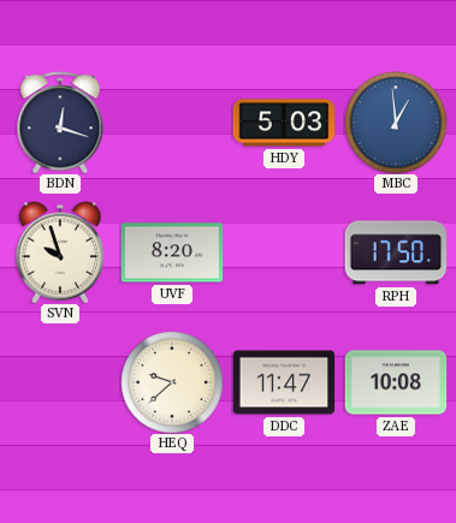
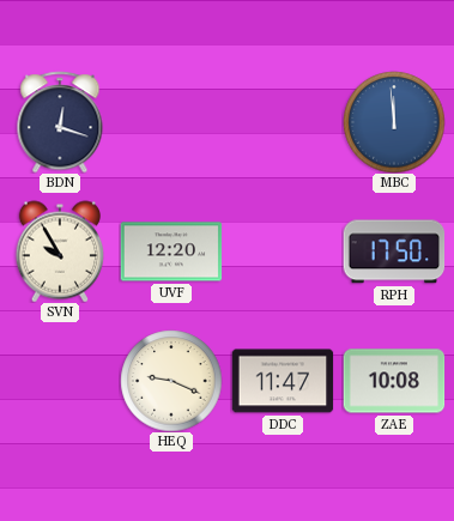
HDY: 5:03 -> none (284, 123)
MBC: 12:59 -> 11:59 (394, 122)
SVN: 9:57 -> 9:55 (60, 252)
UVF: 8:20 -> 12:20 (171, 252)
HEQ: 9:38 -> 9:19 (171, 381)
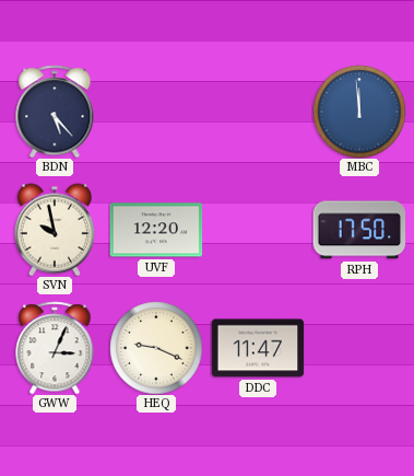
BDN: 12:18 -> 5:23 (55, 112)
SVN: 9:55 -> 9:58 (55, 230)
GWW: none -> 3:04 (55, 348)
ZAE: 10:08 -> none (394, 381)
